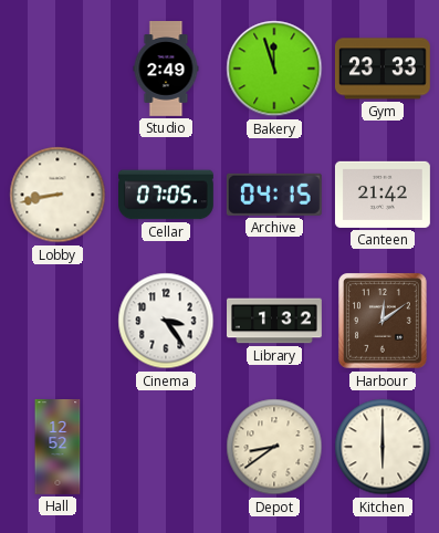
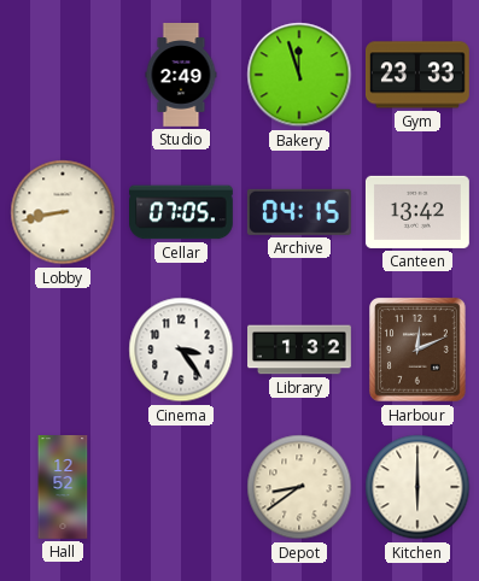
Canteen: 21:42 -> 13:42 (417, 212)
Harbour: 12:09 -> 12:11 (419, 351)
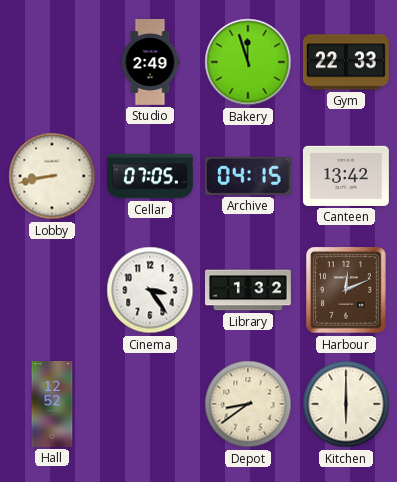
Gym: 23:33 -> 22:33 (346, 62)
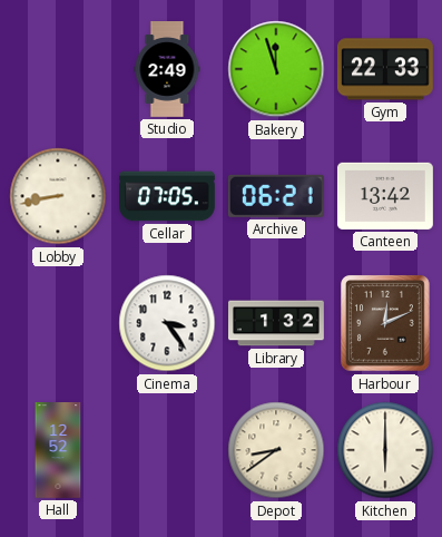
Archive: 04:15 -> 06:21 (276, 196)
